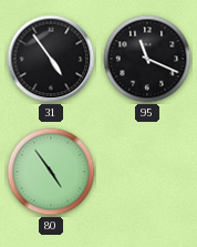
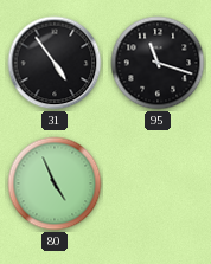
95: 11:19 -> 11:18 (158, 63)
80: 4:54 -> 4:56 (55, 183)
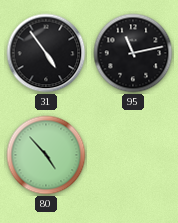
95: 11:18 -> 11:13 (133, 53)
80: 4:56 -> 4:53 (46, 155)
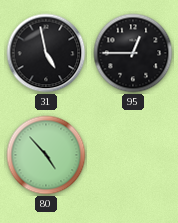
31: 4:54 -> 4:58 (46, 53)
95: 11:13 -> 12:45 (133, 53)
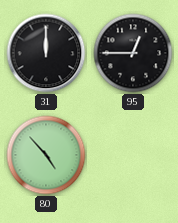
31: 4:58 -> 12:00 (46, 53)
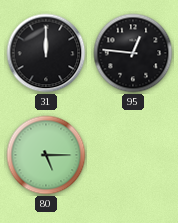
95: 12:45 -> 12:46 (133, 53)
80: 4:53 -> 5:15 (46, 155)
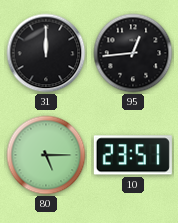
95: 12:46 -> 12:44 (133, 53)
10: none -> 23:51 (133, 155)
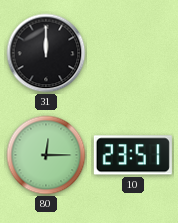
95: 12:44 -> none (133, 53)
80: 5:15 -> 12:15 (46, 155)
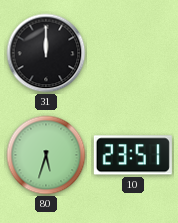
80: 12:15 -> 5:33 (46, 155)
